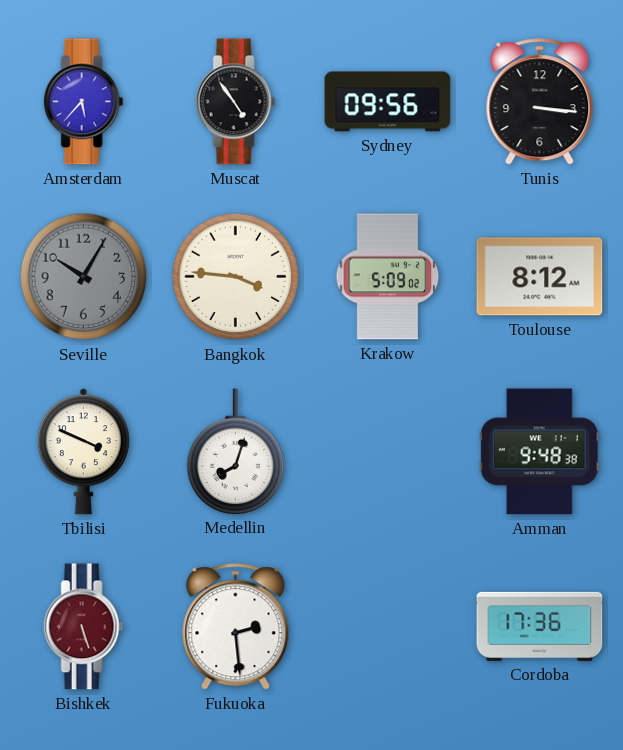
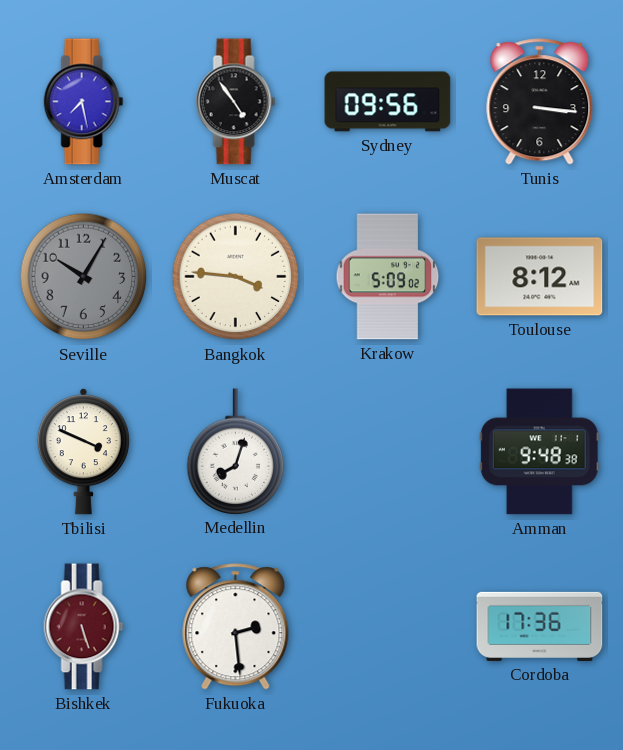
Amsterdam: 5:37 -> 7:28 (84, 102)
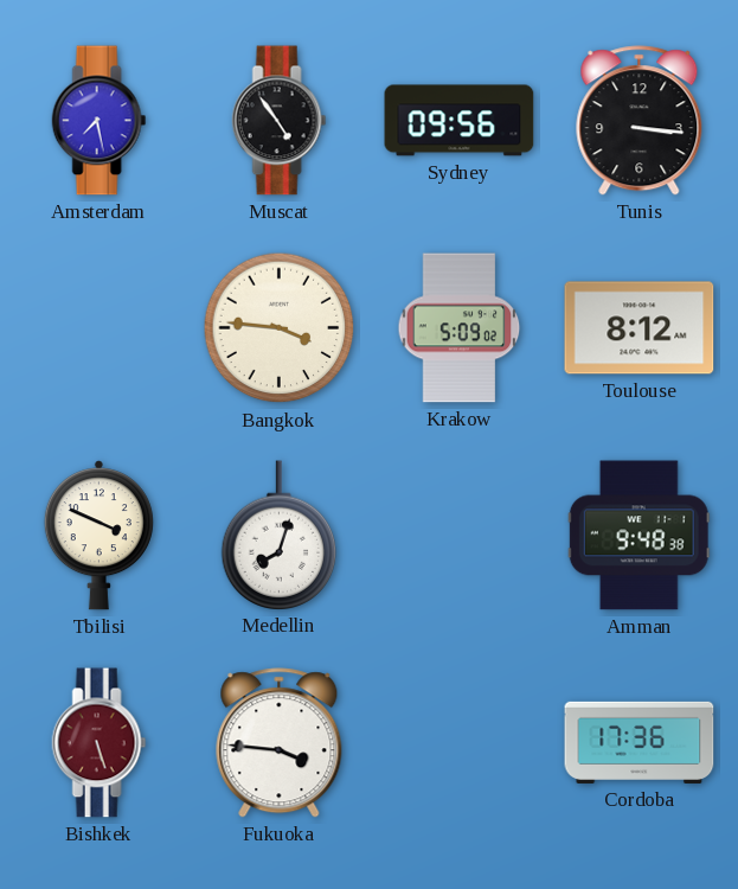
Seville: 10:05 -> none (84, 277)
Fukuoka: 2:29 -> 3:46 (280, 743)
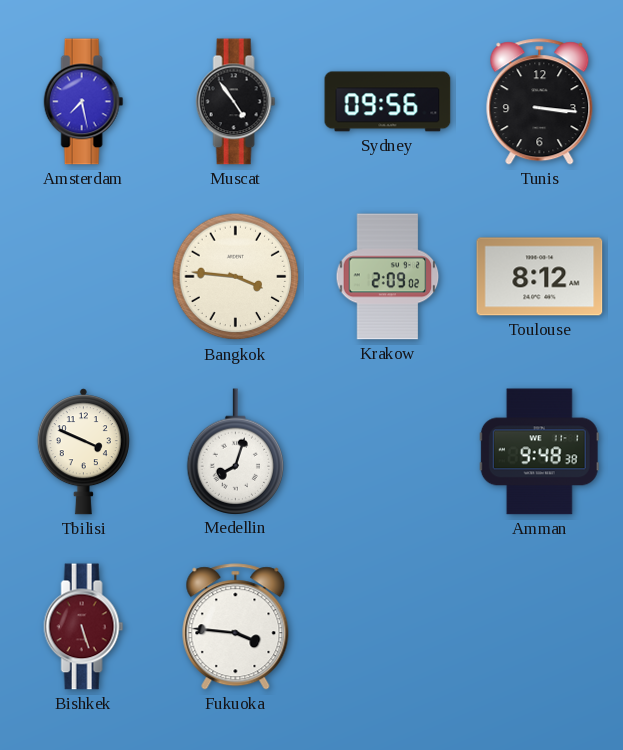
Krakow: 5:09 -> 2:09 (388, 277)
Cordoba: 17:36 -> none (640, 742)
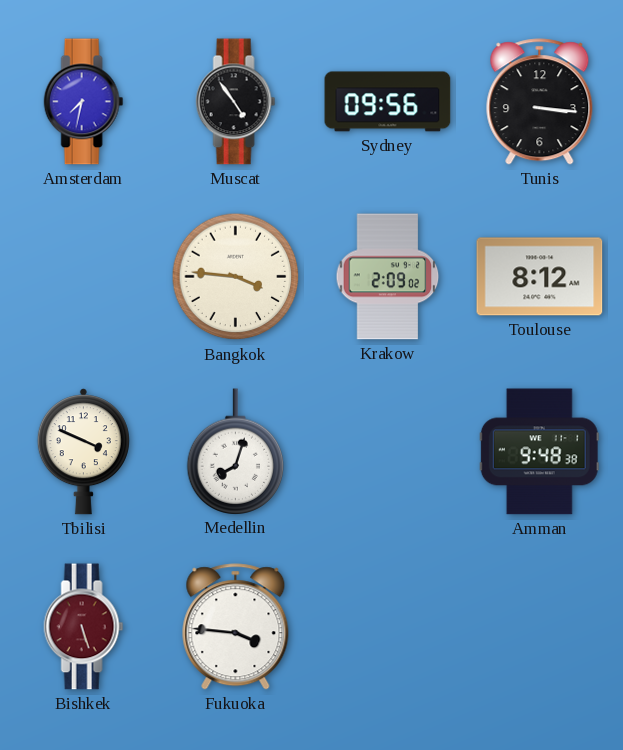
Amsterdam: 7:28 -> 7:32 (84, 102)
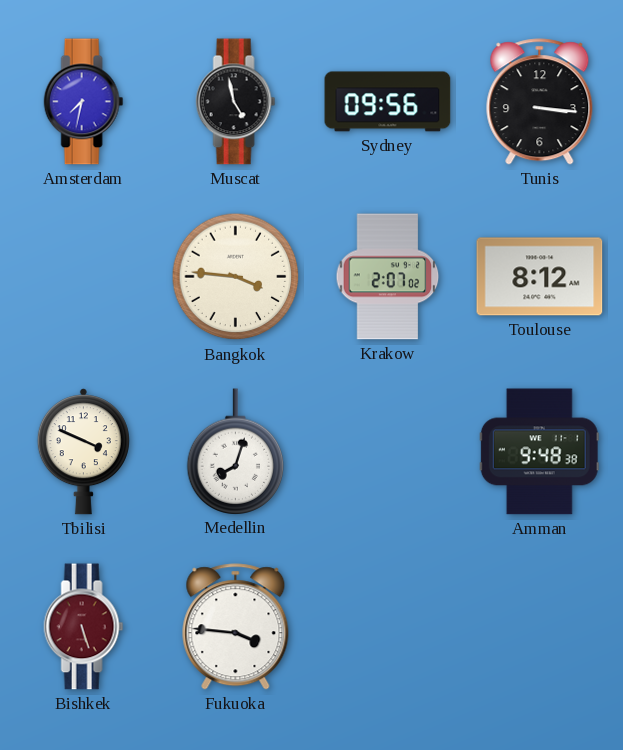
Muscat: 4:54 -> 4:58 (236, 102)
Krakow: 2:09 -> 2:07 (388, 277)
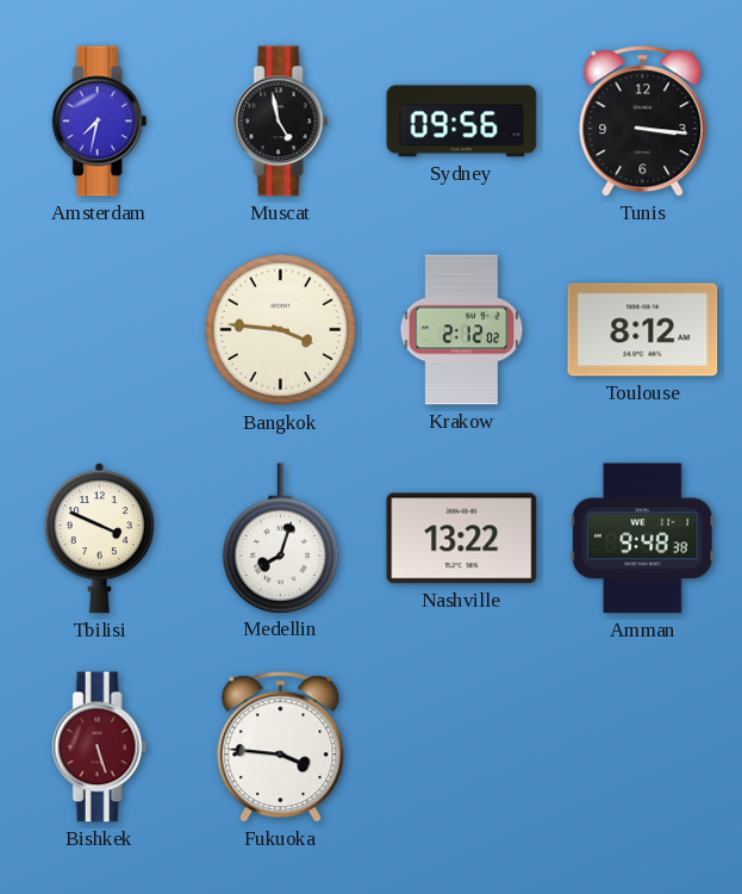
Krakow: 2:07 -> 2:12 (462, 330)
Nashville: none -> 13:22 (462, 539)
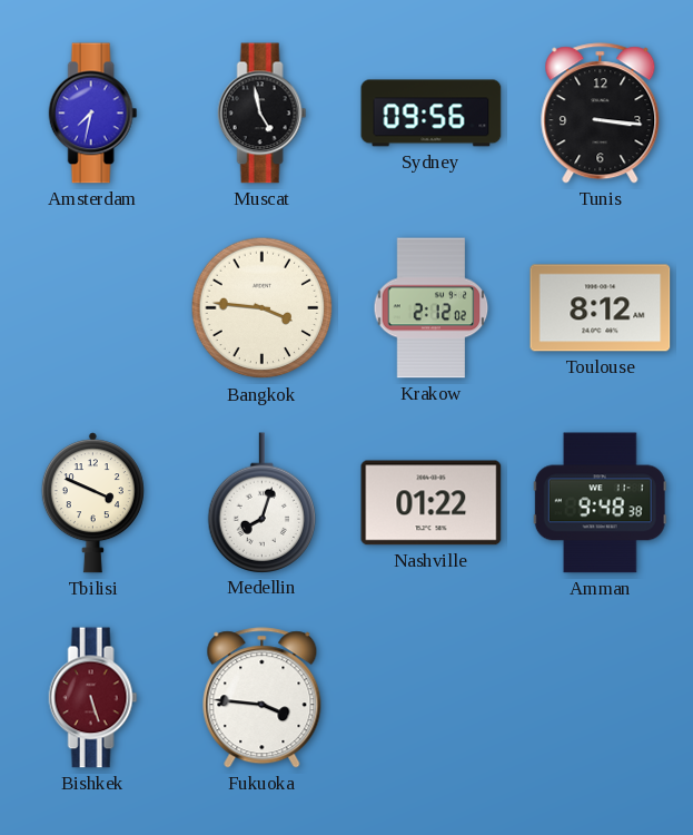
Nashville: 13:22 -> 01:22 (432, 503)
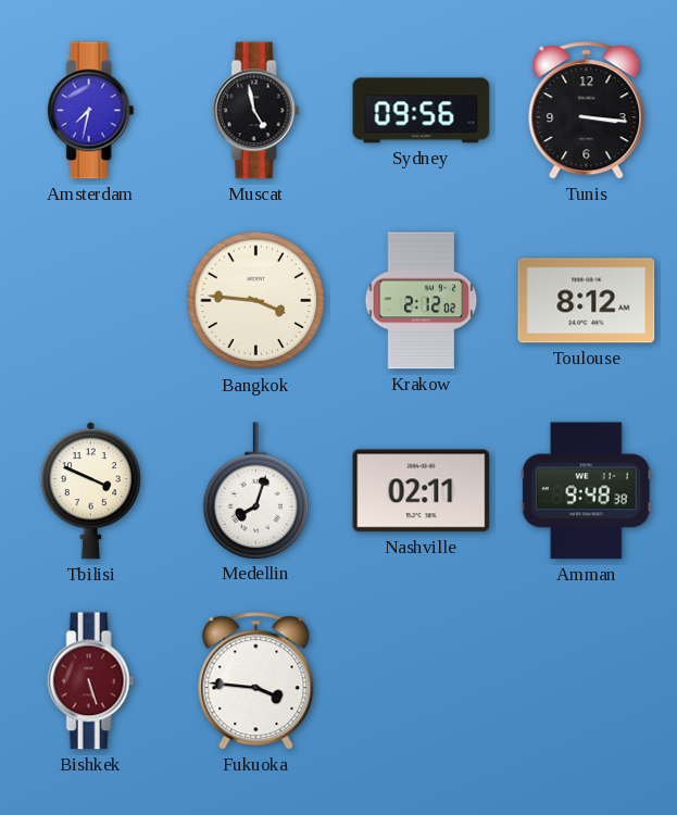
Nashville: 01:22 -> 02:11 (422, 491)
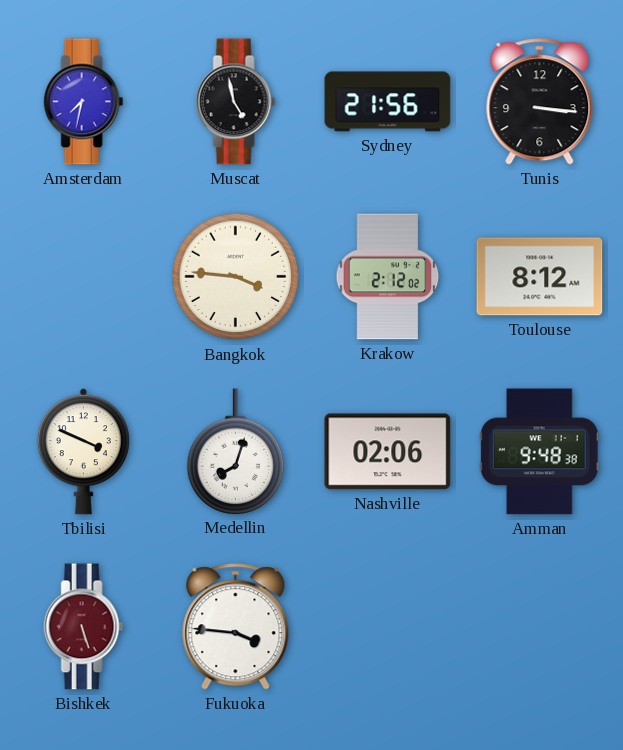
Sydney: 09:56 -> 21:56 (388, 102)
Nashville: 02:11 -> 02:06 (388, 452)
